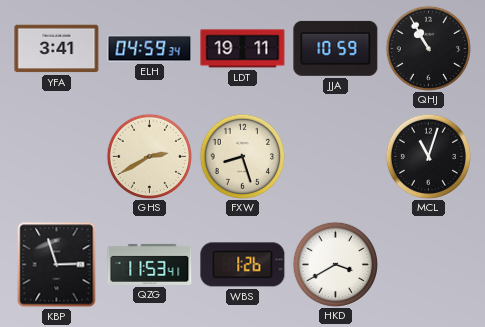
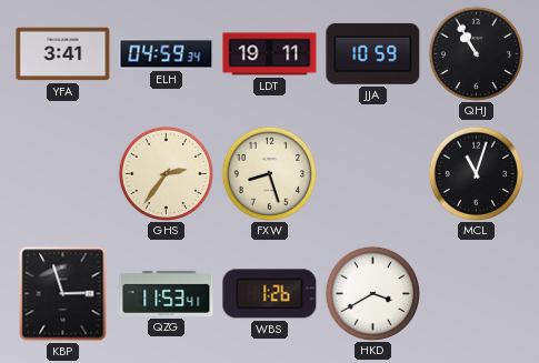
GHS: 2:40 -> 2:36 (166, 173)
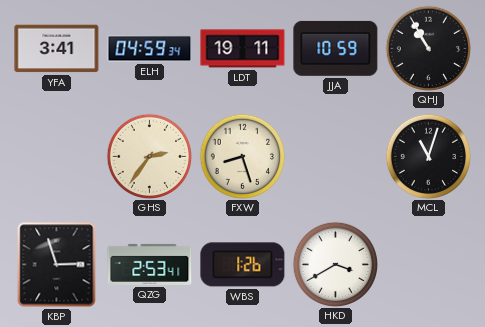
QZG: 11:53 -> 2:53 (150, 264)
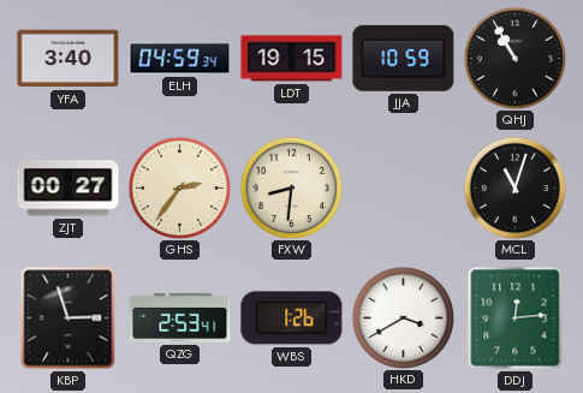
YFA: 3:41 -> 3:40 (69, 59)
LDT: 19:11 -> 19:15 (292, 59)
ZJT: none -> 00:27 (69, 189)
FXW: 8:27 -> 8:31 (291, 187)
DDJ: none -> 12:14 (516, 318)
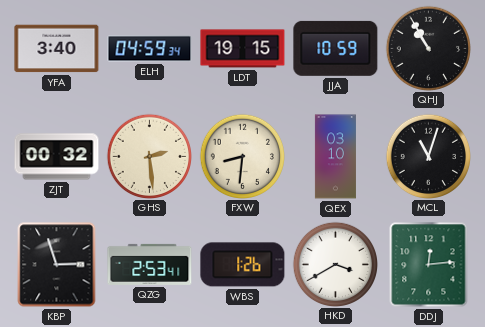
ZJT: 00:27 -> 00:32 (57, 157)
GHS: 2:36 -> 2:29 (149, 156)
QEX: none -> 03:10 (335, 157)
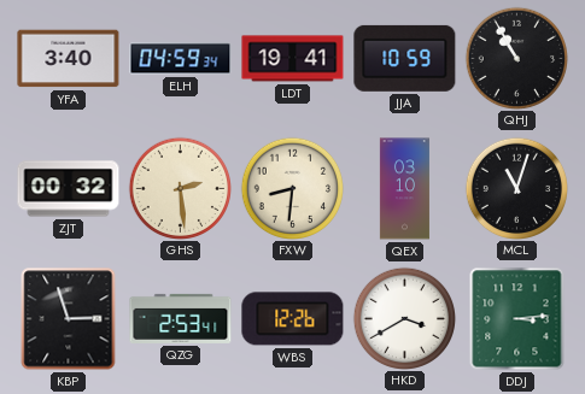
LDT: 19:15 -> 19:41 (293, 59)
WBS: 1:26 -> 12:26 (293, 319)
DDJ: 12:14 -> 3:14 (517, 319)
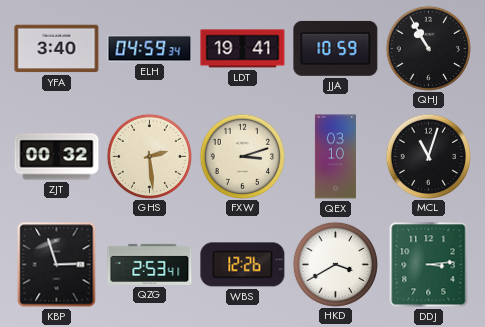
FXW: 8:31 -> 3:12 (242, 156)
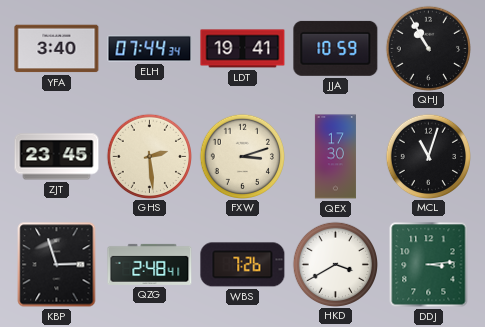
ELH: 04:59 -> 07:44 (150, 49)
ZJT: 00:32 -> 23:45 (57, 157)
QEX: 03:10 -> 17:30 (335, 157)
QZG: 2:53 -> 2:48 (150, 264)
WBS: 12:26 -> 7:26 (243, 265)
